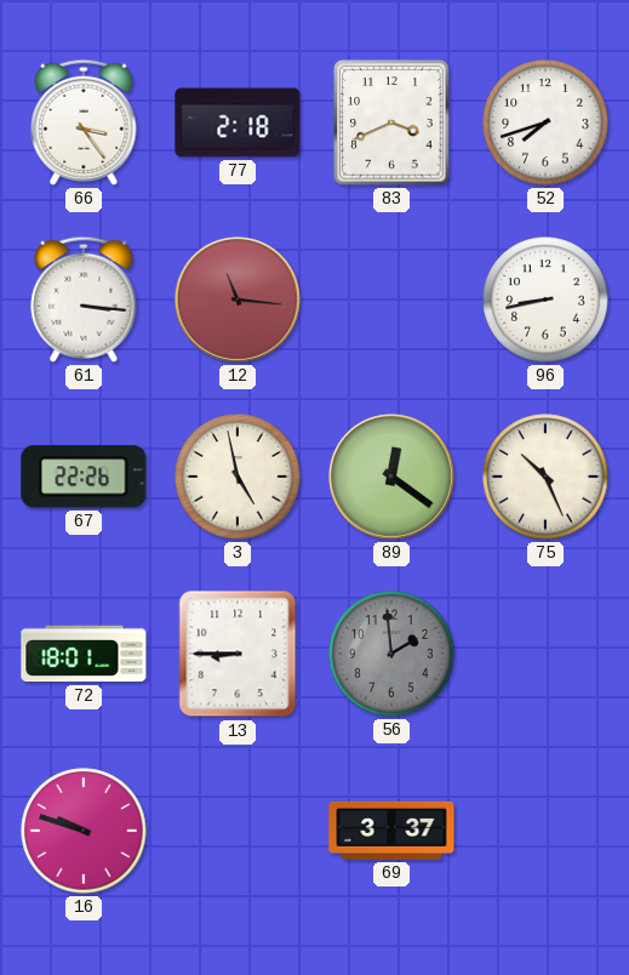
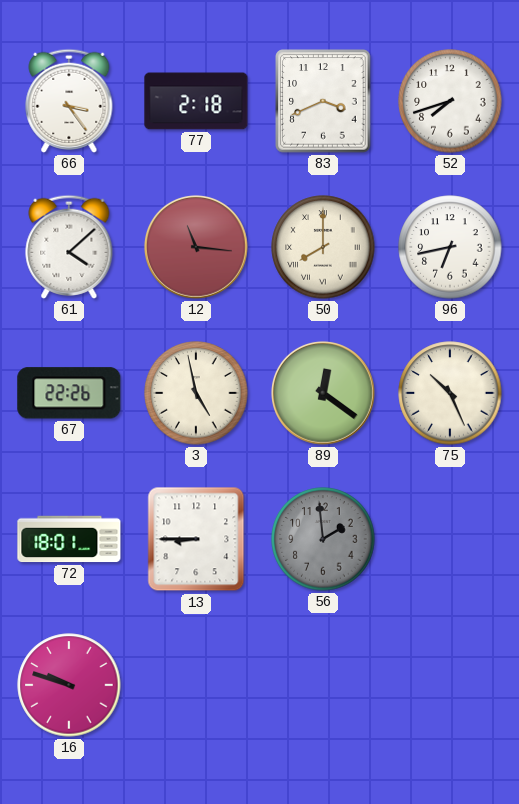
61: 3:16 -> 4:08 (69, 247)
50: none -> 8:00 (323, 247)
96: 8:43 -> 6:43 (450, 247)
69: 3:37 -> none (391, 831)
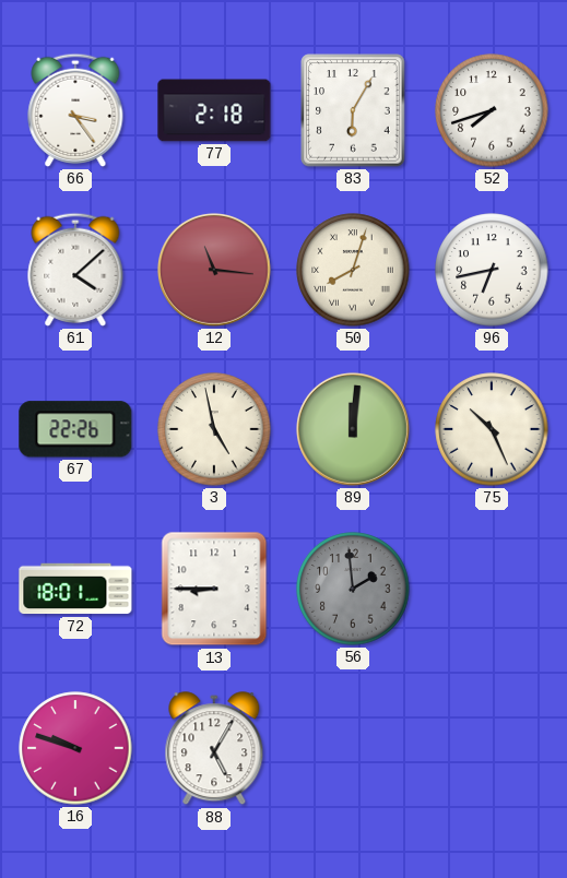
83: 3:41 -> 6:05 (353, 110)
50: 8:00 -> 8:03 (353, 270)
89: 12:21 -> 12:01 (353, 429)
88: none -> 5:05 (214, 749)
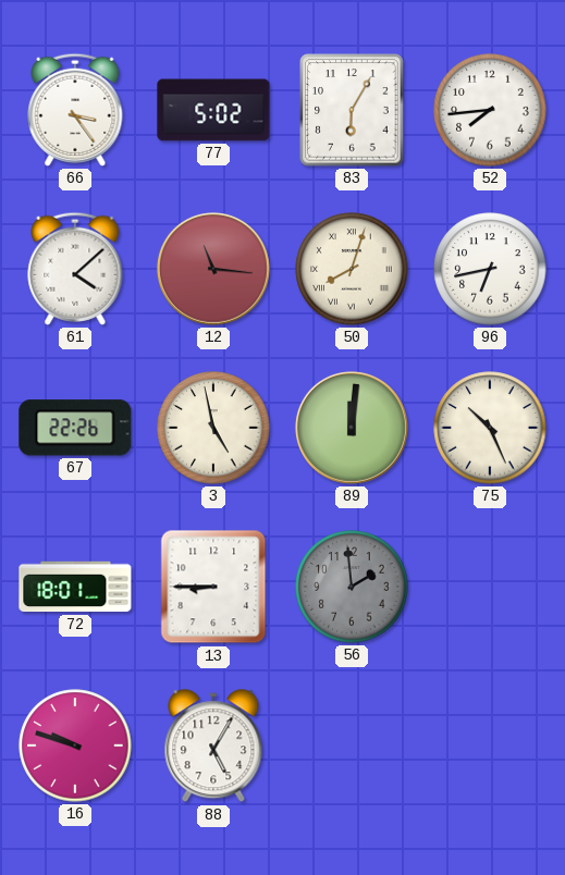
77: 2:18 -> 5:02 (213, 110)
52: 7:42 -> 7:44 (490, 110)
